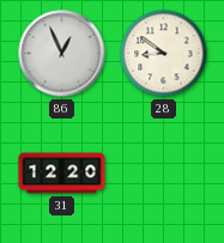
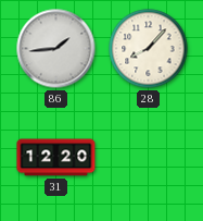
86: 12:56 -> 1:44 (56, 49)
28: 8:51 -> 8:07 (149, 49)
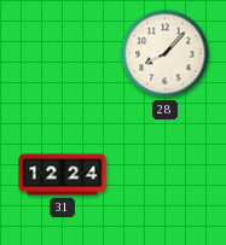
86: 1:44 -> none (56, 49)
31: 12:20 -> 12:24 (63, 175)
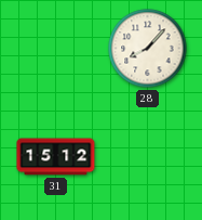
31: 12:24 -> 15:12 (56, 157)
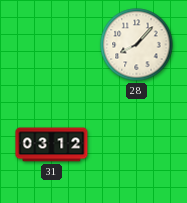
31: 15:12 -> 03:12 (52, 145)
